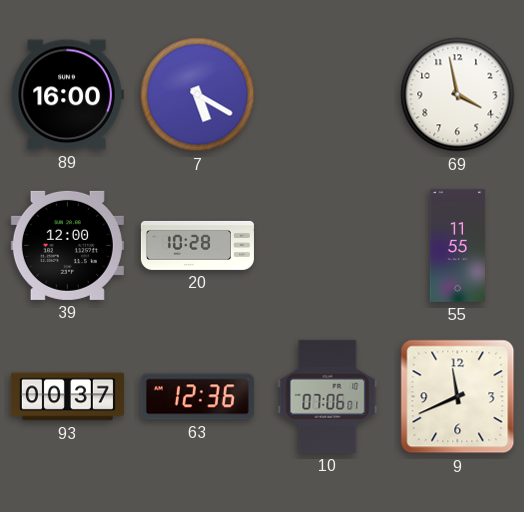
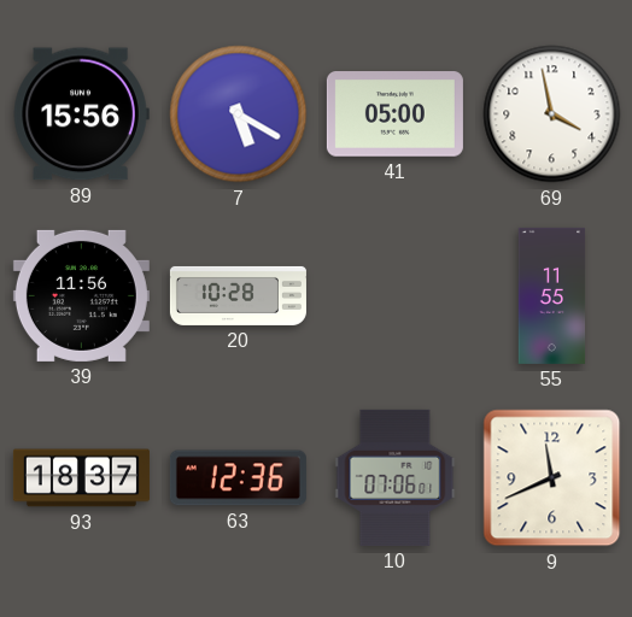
89: 16:00 -> 15:56 (81, 114)
41: none -> 05:00 (394, 114)
39: 12:00 -> 11:56 (81, 295)
93: 00:37 -> 18:37 (81, 478)
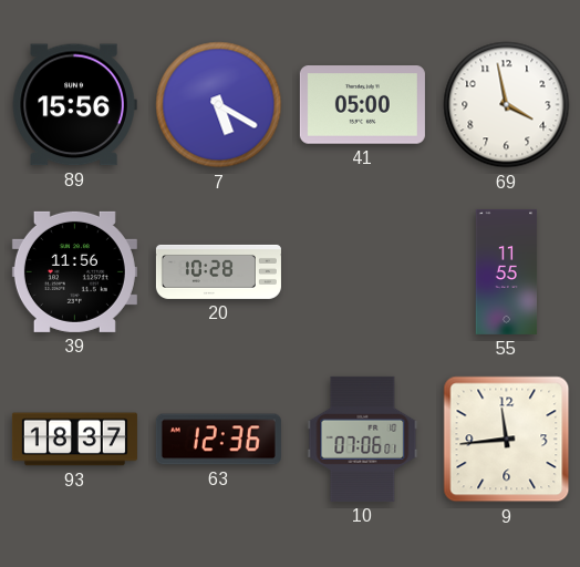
9: 11:41 -> 11:44 (507, 440)
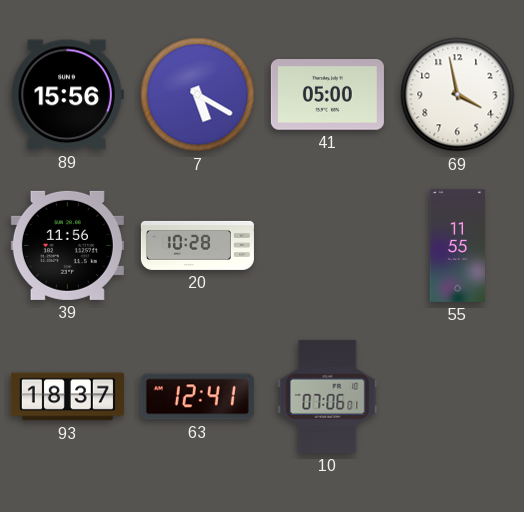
63: 12:36 -> 12:41 (197, 397)
9: 11:44 -> none (507, 440)
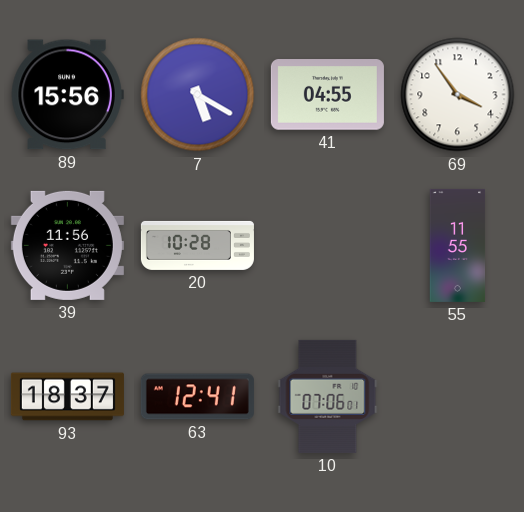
41: 05:00 -> 04:55 (327, 95)
69: 3:58 -> 3:54 (458, 95)
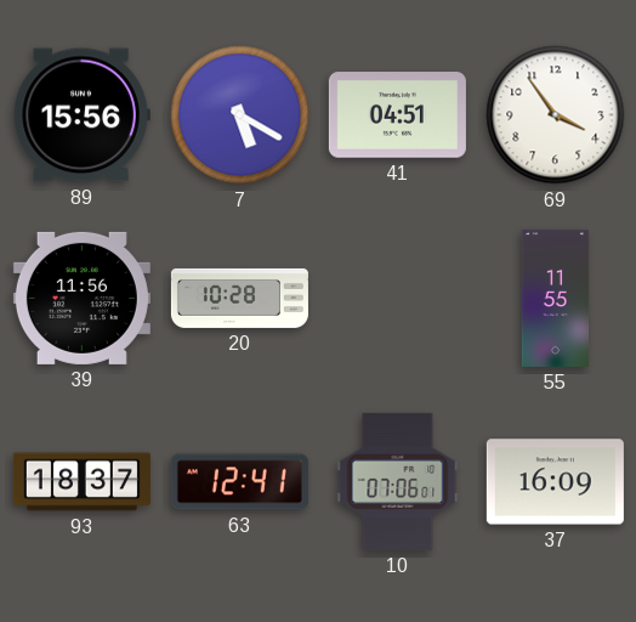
41: 04:55 -> 04:51 (397, 115)
37: none -> 16:09 (555, 482)
